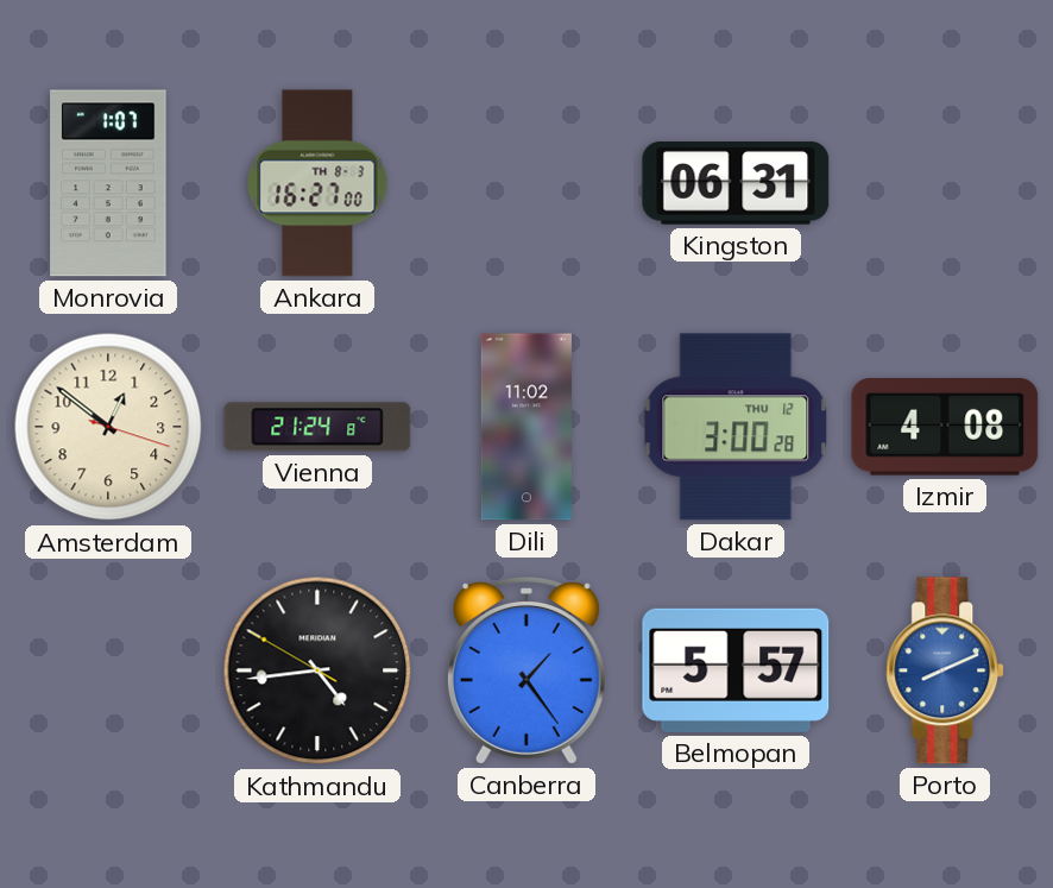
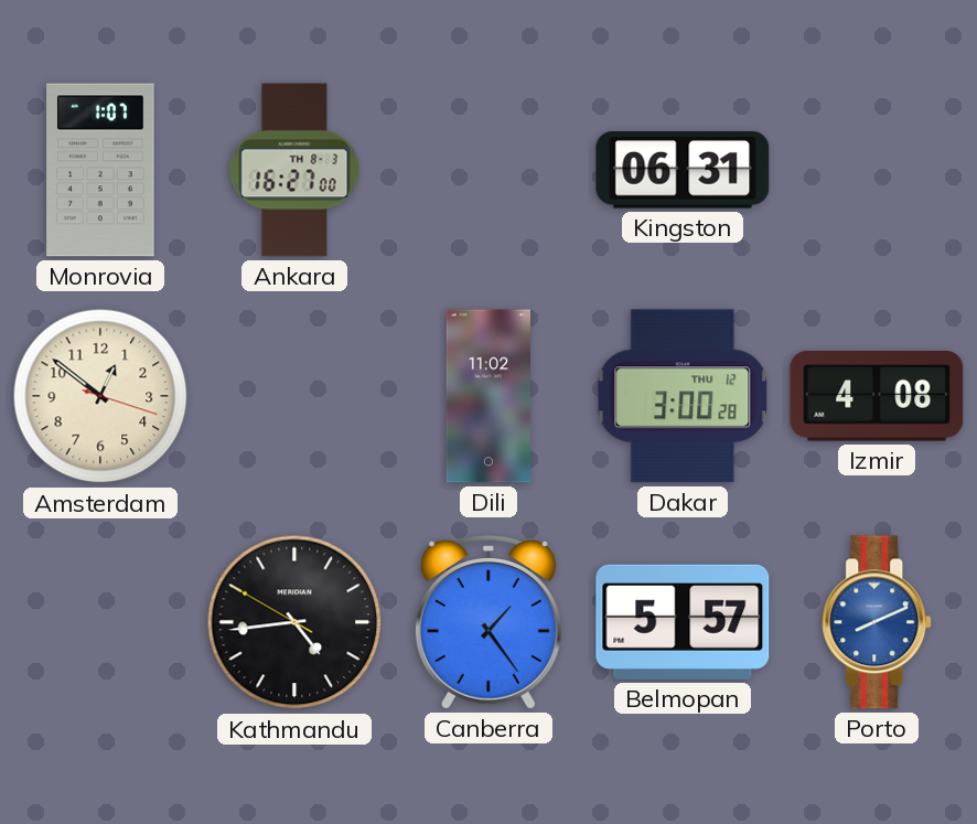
Vienna: 21:24 -> none (317, 427)
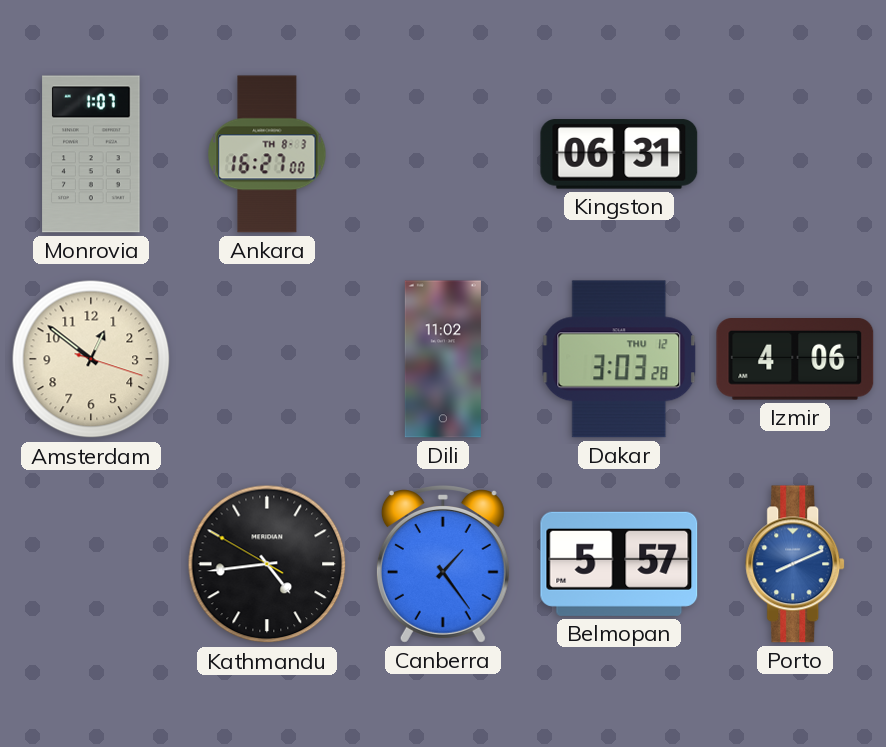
Dakar: 3:00 -> 3:03 (619, 359)
Izmir: 4:08 -> 4:06 (795, 360)
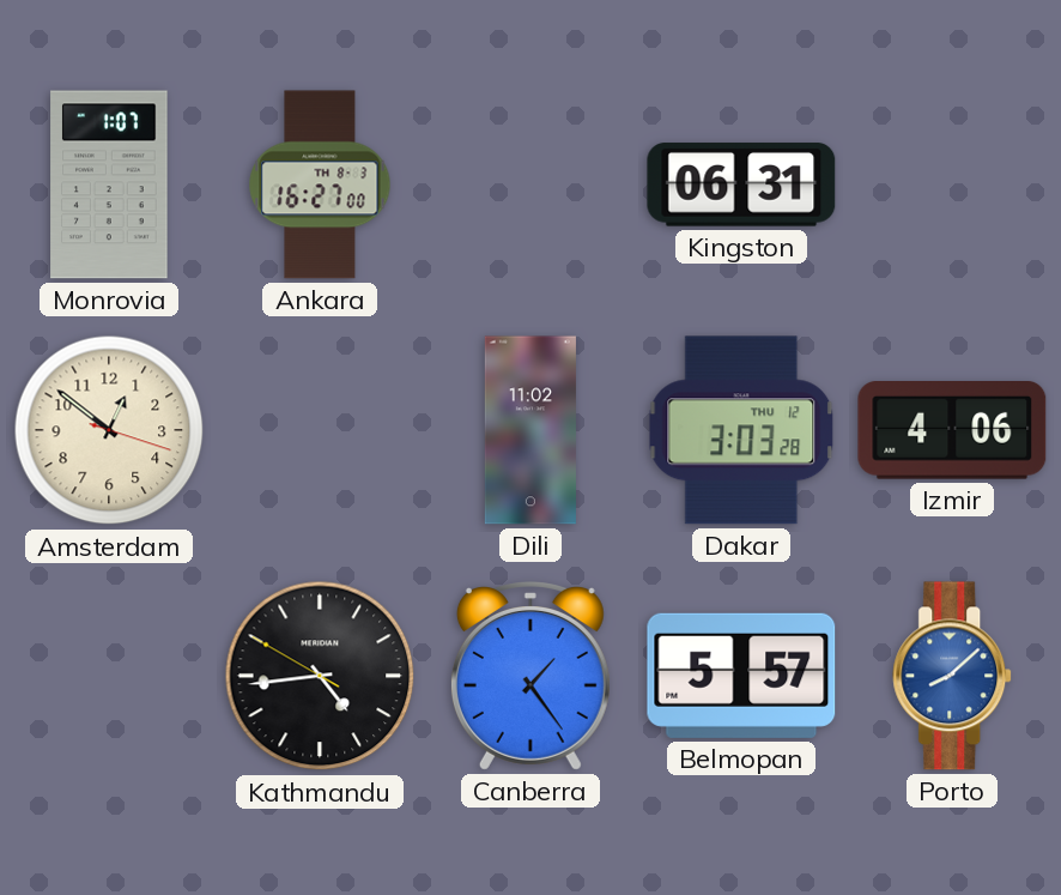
Porto: 8:11 -> 8:08 (953, 676)
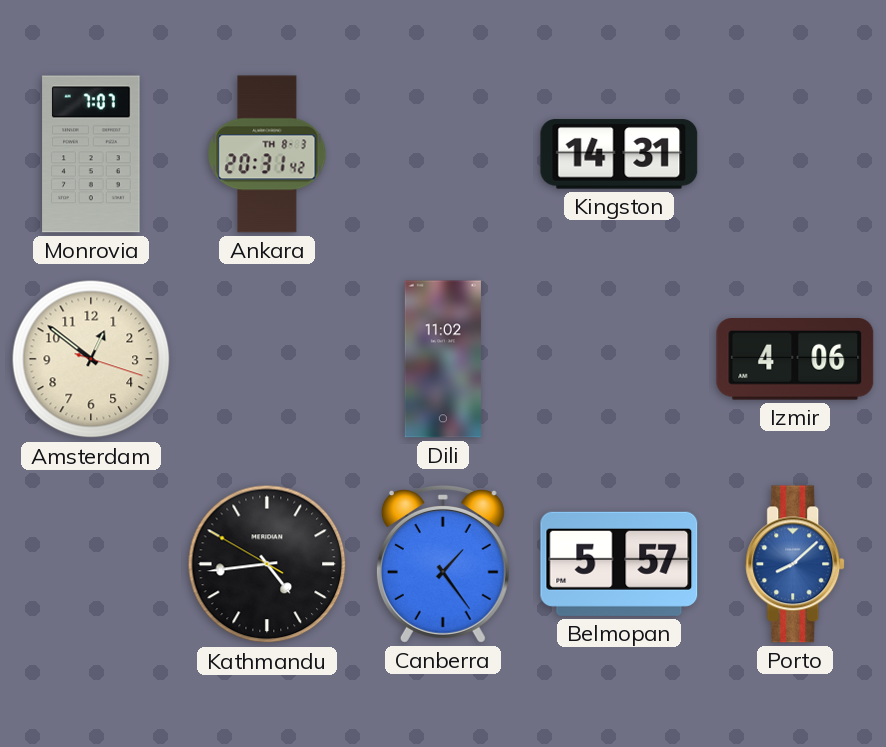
Monrovia: 1:07 -> 7:07 (91, 154)
Ankara: 16:27 -> 20:31 (267, 154)
Kingston: 06:31 -> 14:31 (619, 154)
Dakar: 3:03 -> none (741, 430)
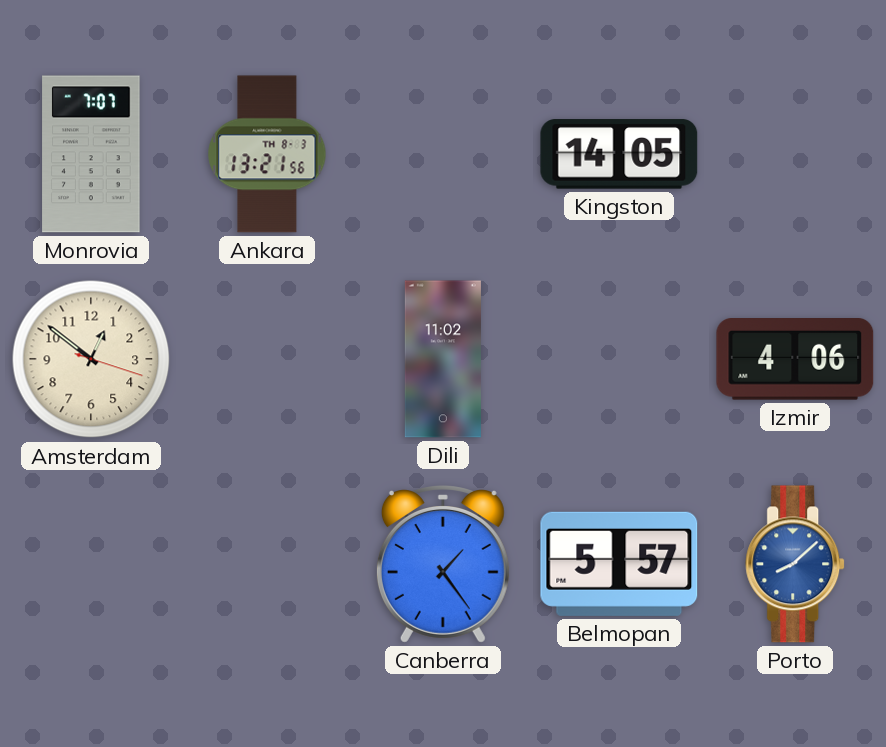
Ankara: 20:31 -> 13:21 (267, 154)
Kingston: 14:31 -> 14:05 (619, 154)
Kathmandu: 4:43 -> none (267, 564)
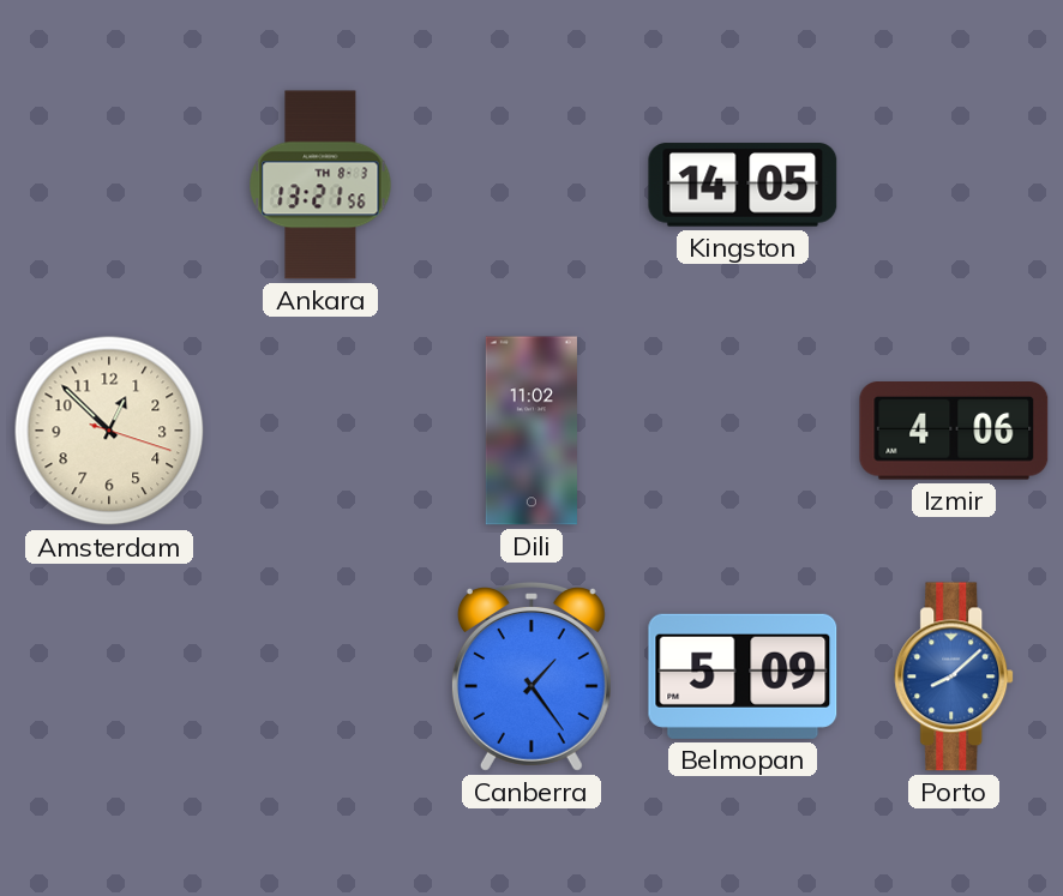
Monrovia: 7:07 -> none (91, 154)
Amsterdam: 12:51 -> 12:52 (109, 431)
Belmopan: 5:57 -> 5:09 (743, 676)
